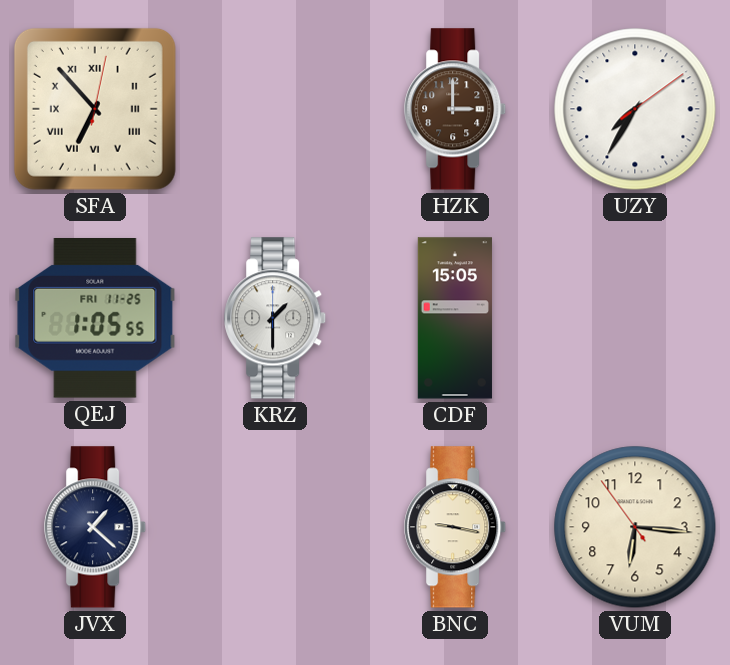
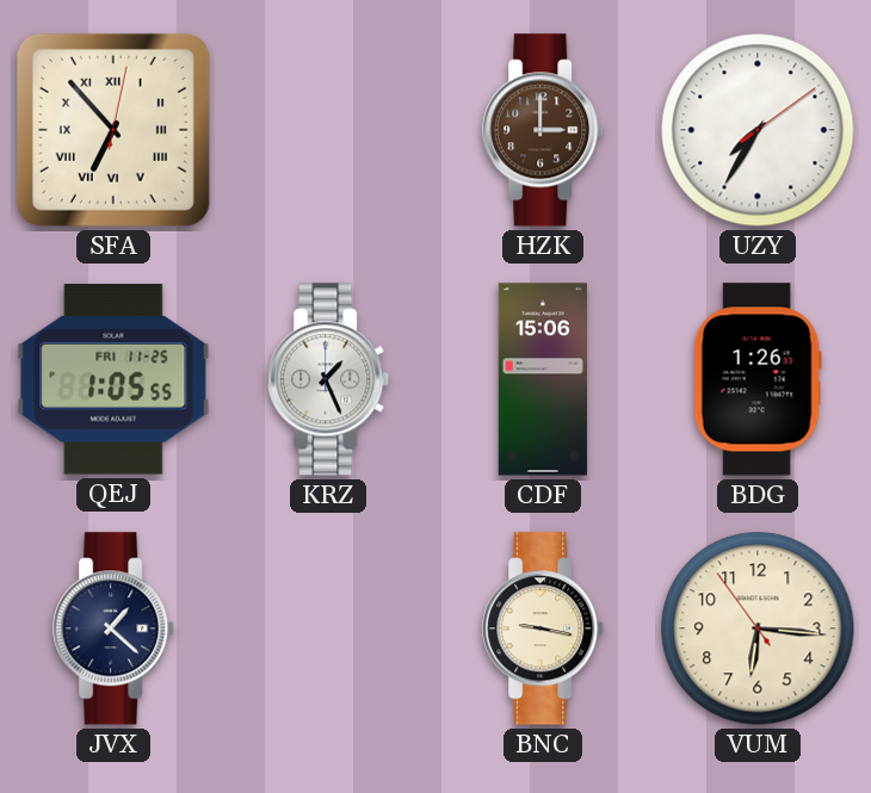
KRZ: 1:30 -> 1:26 (329, 379)
CDF: 15:05 -> 15:06 (543, 379)
BDG: none -> 1:26 (758, 379)
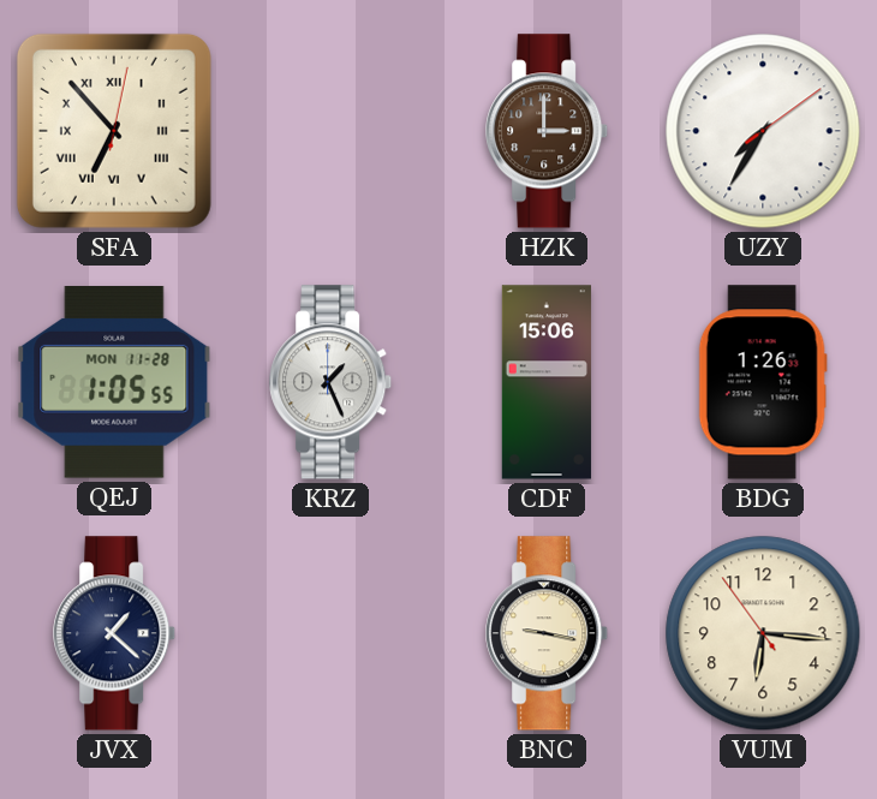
QEJ date: FRI 11-25 -> MON 11-28 (114, 383)
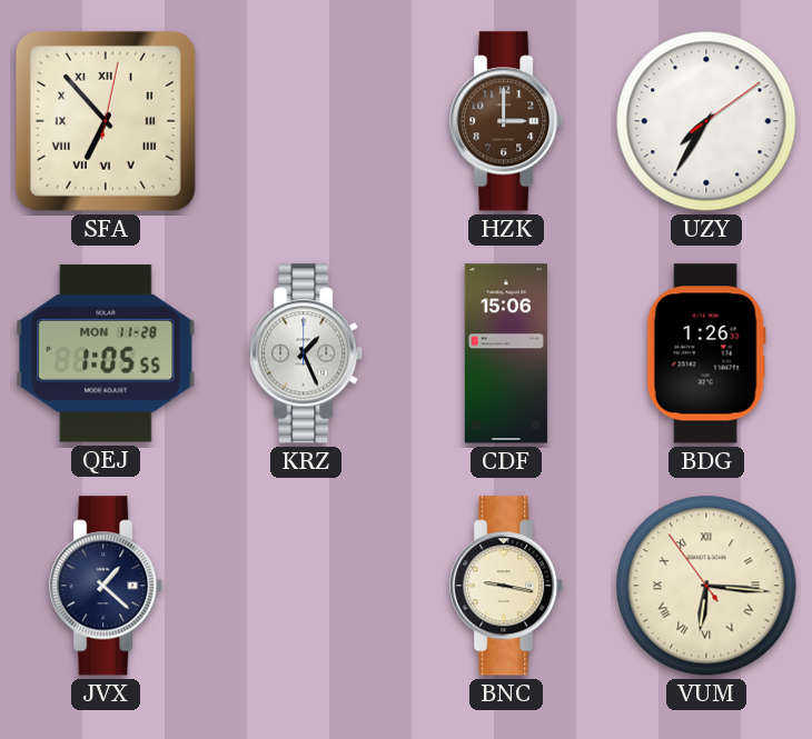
VUM numerals: Arabic -> Roman (706, 586)
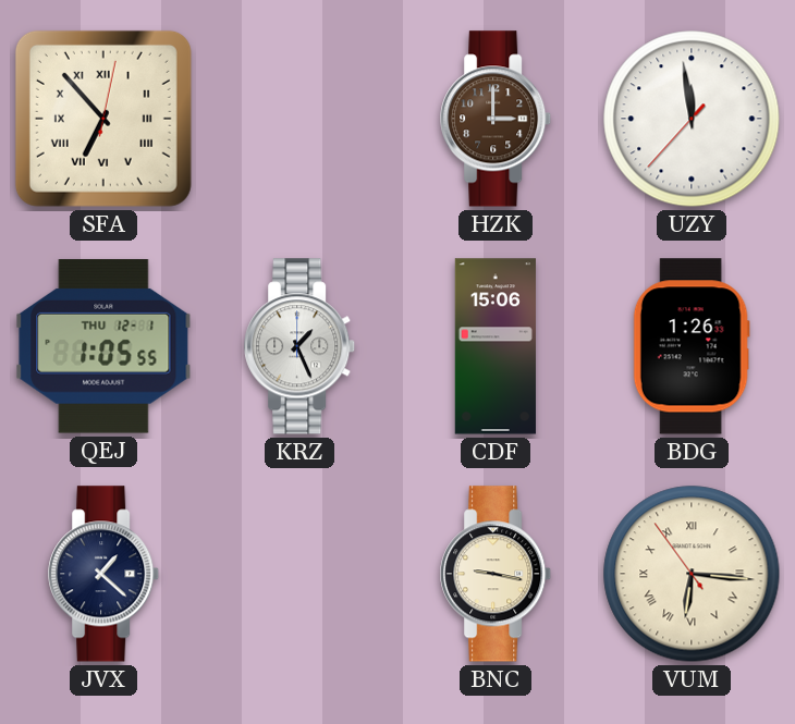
UZY: 7:35 -> 11:58 (692, 119)
QEJ date: MON 11-28 -> THU 12-1 (103, 347)
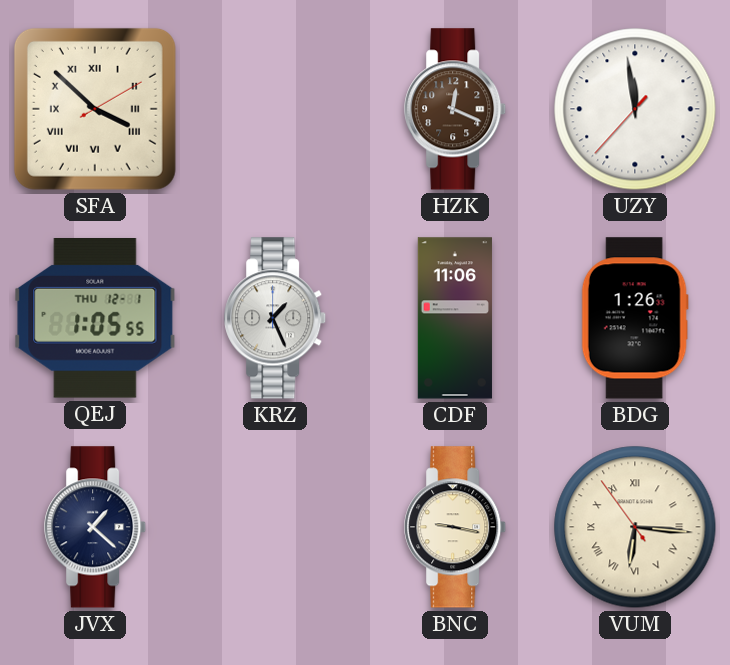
SFA: 6:53 -> 3:52 (95, 109)
HZK: 3:00 -> 12:19 (456, 109)
CDF: 15:06 -> 11:06 (455, 318)
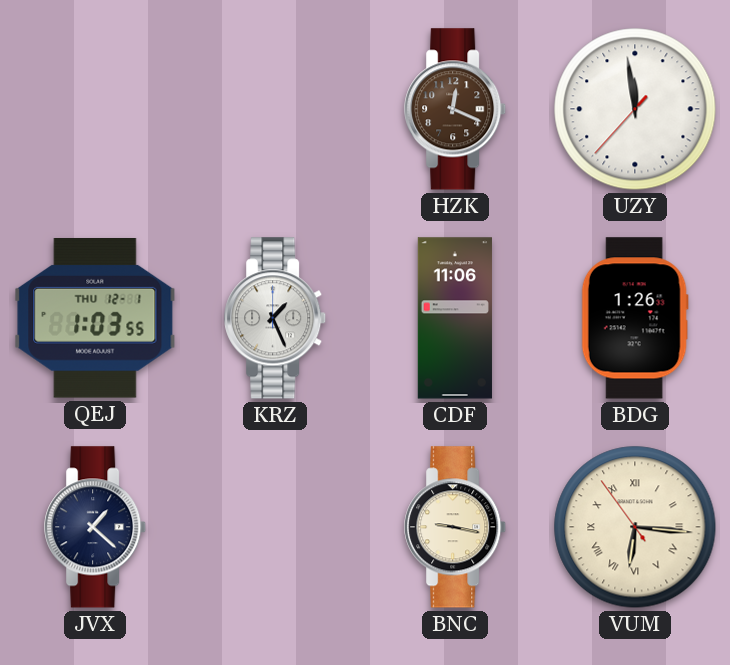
SFA: 3:52 -> none (95, 109)
QEJ: 1:05 -> 1:03 (95, 319)
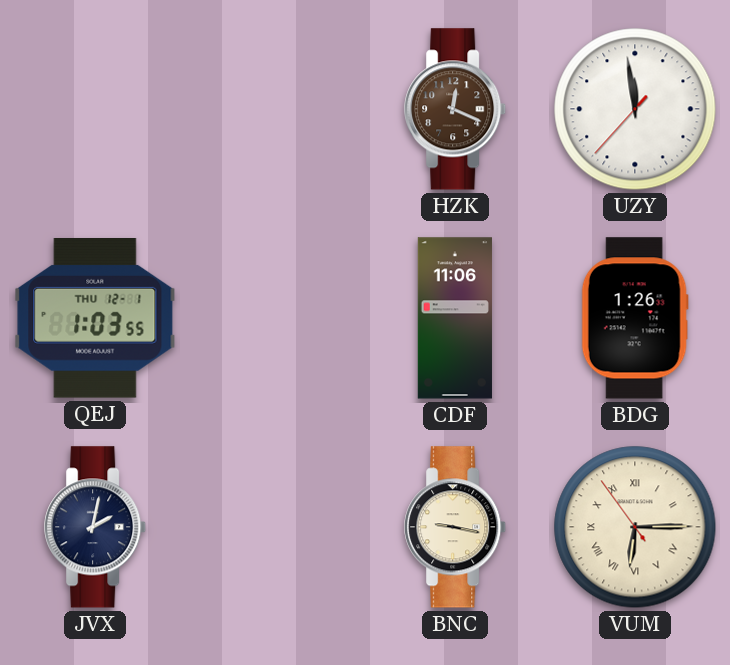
KRZ: 1:26 -> none (276, 318)
JVX: 1:22 -> 2:02 (96, 527)
VUM: 6:15 -> 6:14 (635, 527)
